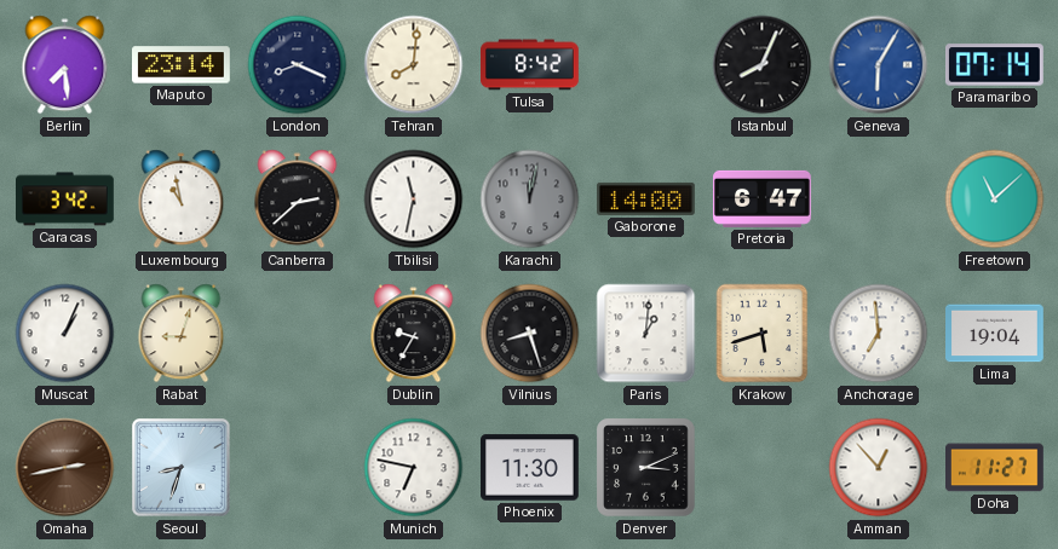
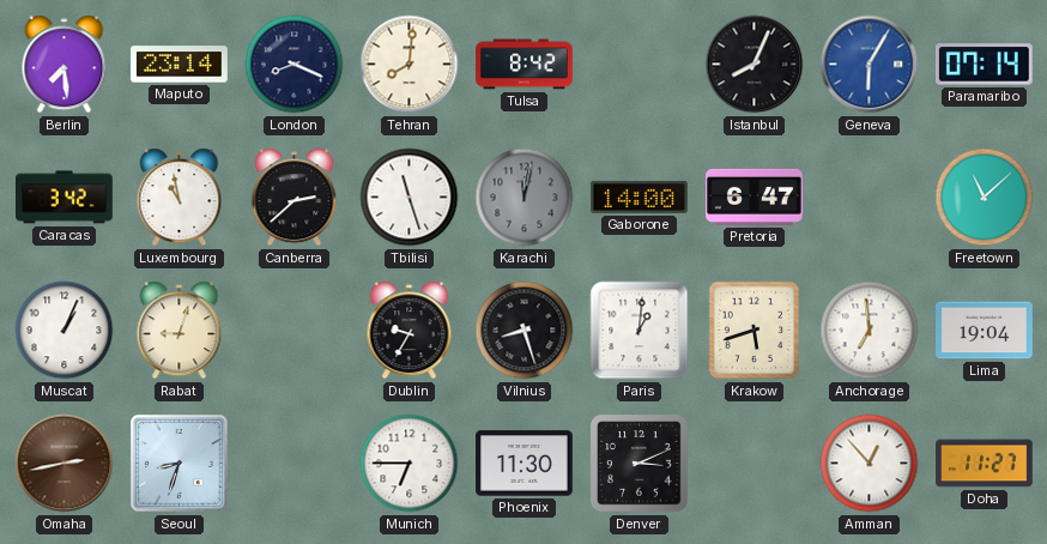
Tbilisi: 11:32 -> 11:27 (410, 198)
Munich: 6:47 -> 6:45 (410, 464)
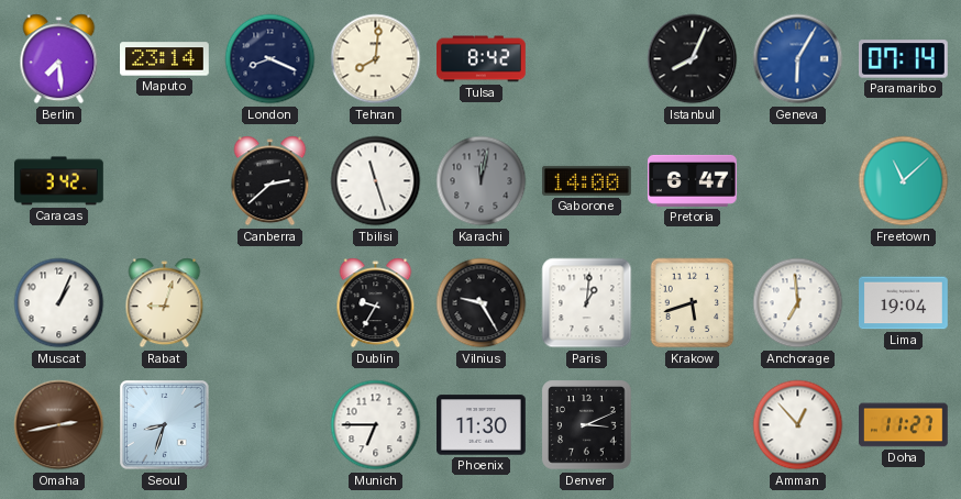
Luxembourg: 10:58 -> none (180, 198)
Vilnius: 8:27 -> 9:25 (482, 303)
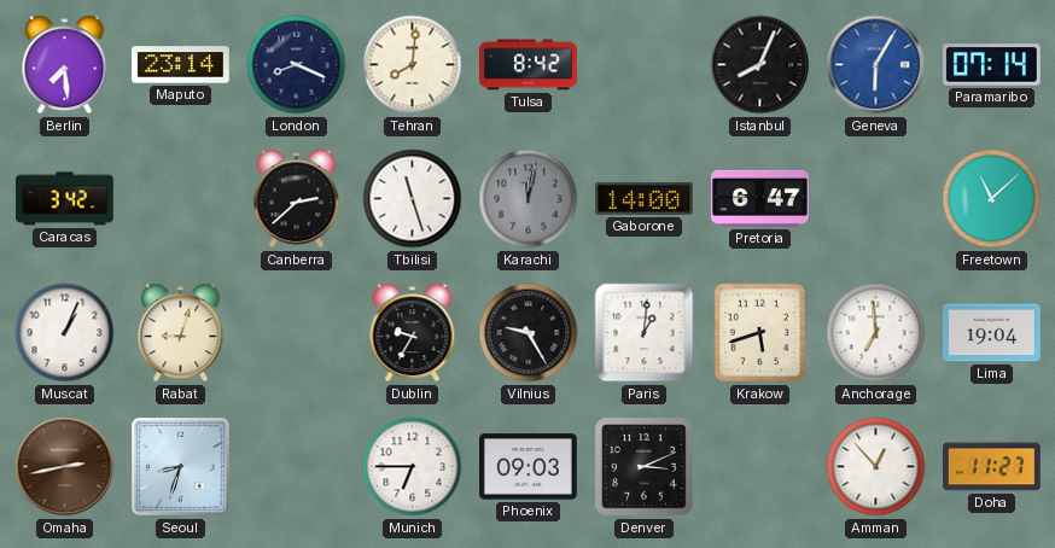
Phoenix: 11:30 -> 09:03 (529, 467)
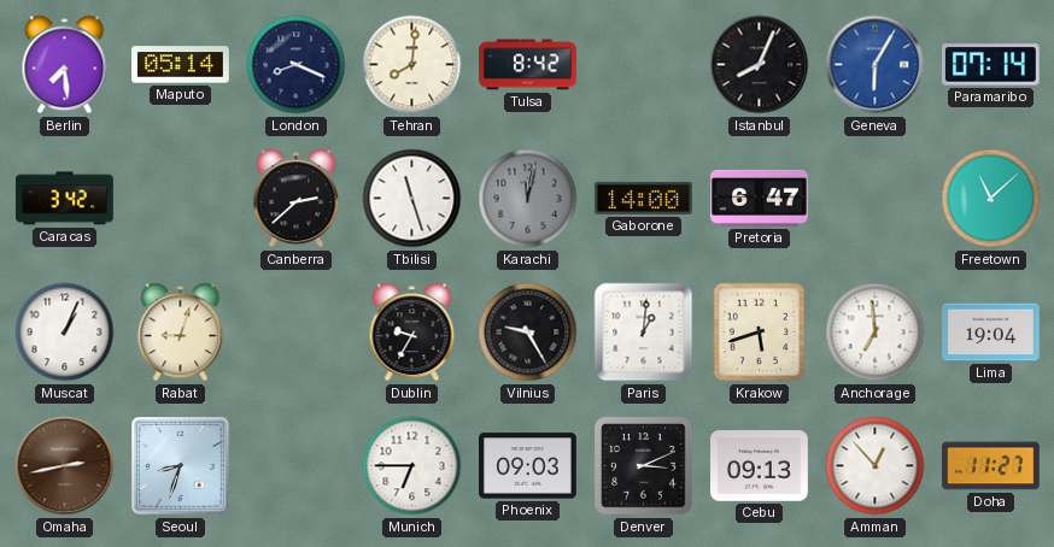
Maputo: 23:14 -> 05:14 (181, 65)
Cebu: none -> 09:13 (760, 466)
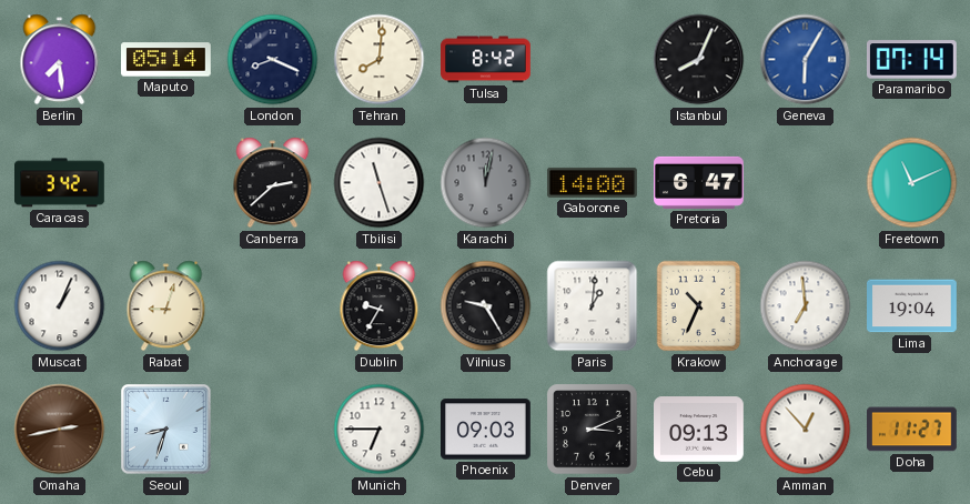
Freetown: 11:08 -> 11:11 (912, 183)
Krakow: 5:42 -> 10:34 (699, 306)
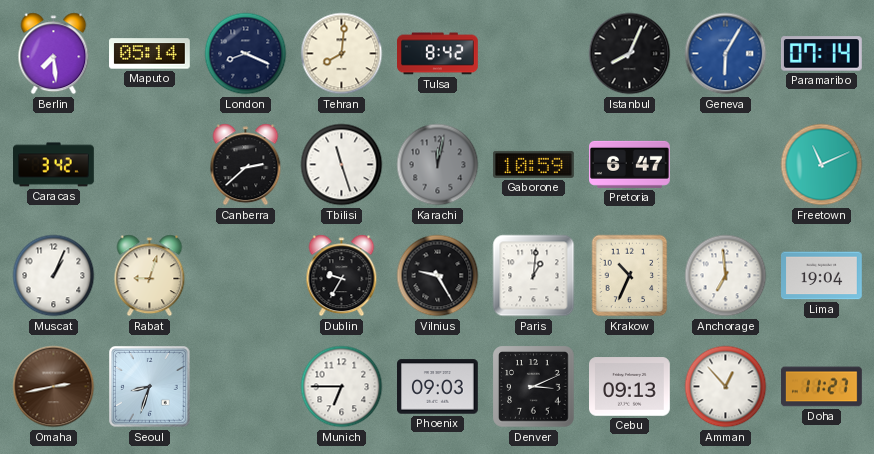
Gaborone: 14:00 -> 10:59 (534, 164)
